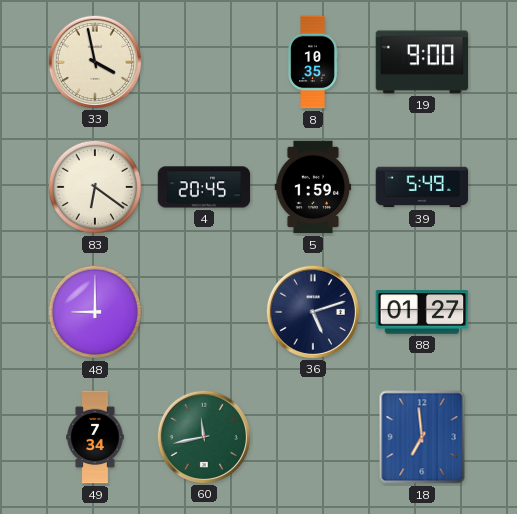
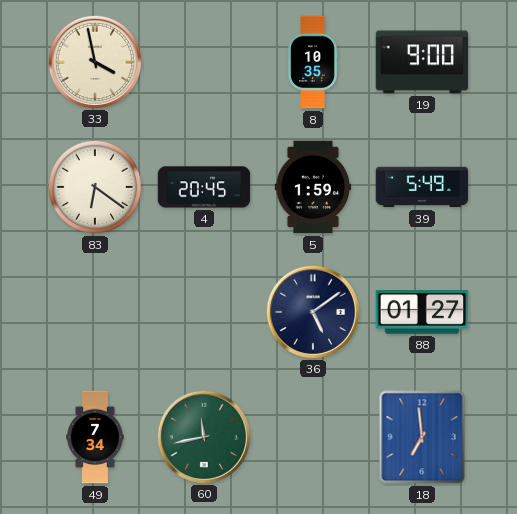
48: 9:00 -> none (95, 312)
36: 5:12 -> 5:09 (312, 311)
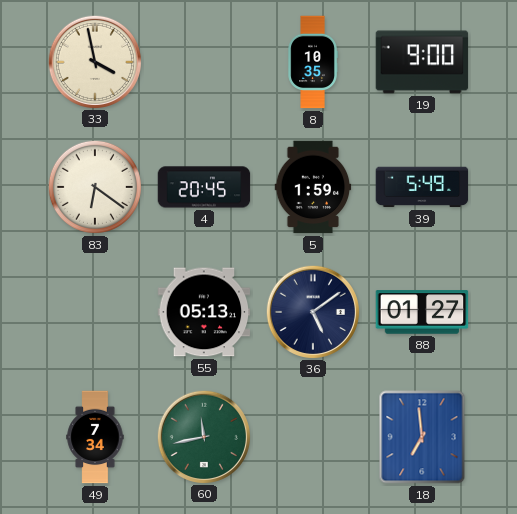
55: none -> 05:13 (204, 312)
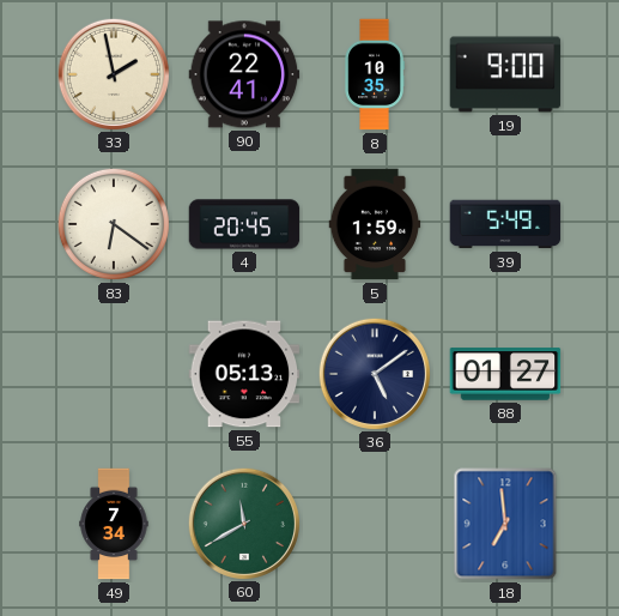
33: 3:58 -> 1:58 (113, 73)
90: none -> 22:41 (244, 74)
60: 11:43 -> 11:40 (243, 523)
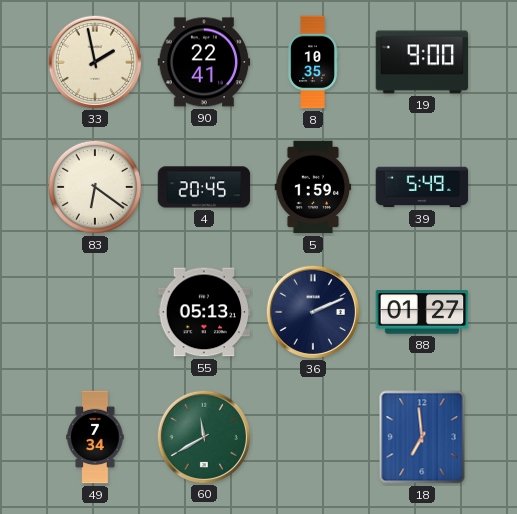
36: 5:09 -> 2:11 (312, 311)
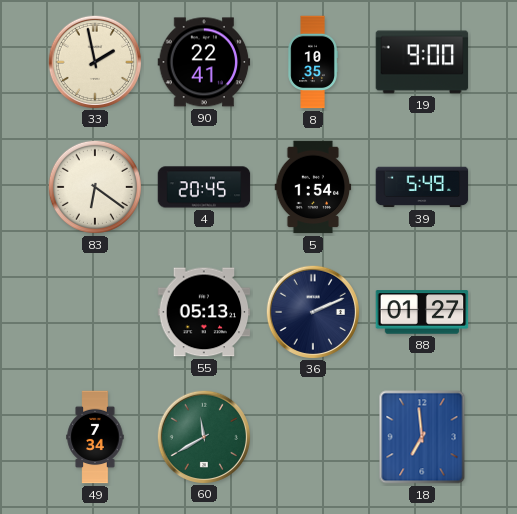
5: 1:59 -> 1:54 (313, 187)
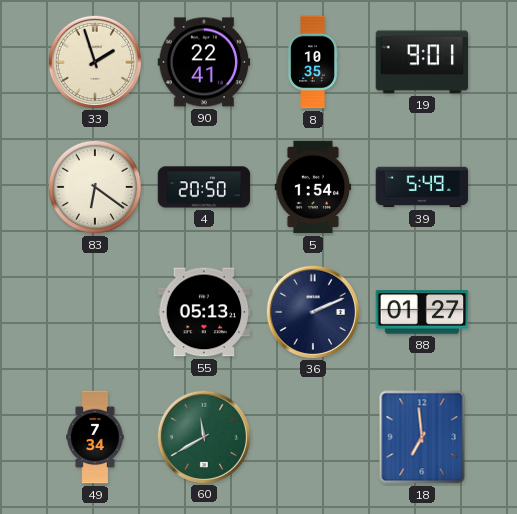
33: 1:58 -> 1:57 (94, 61)
19: 9:00 -> 9:01 (422, 62)
4: 20:45 -> 20:50 (204, 187)
